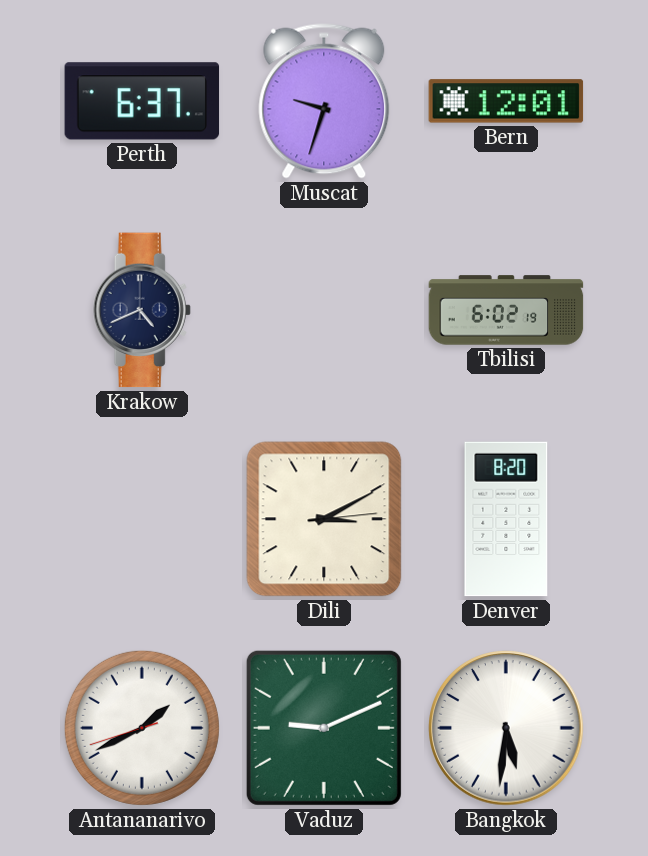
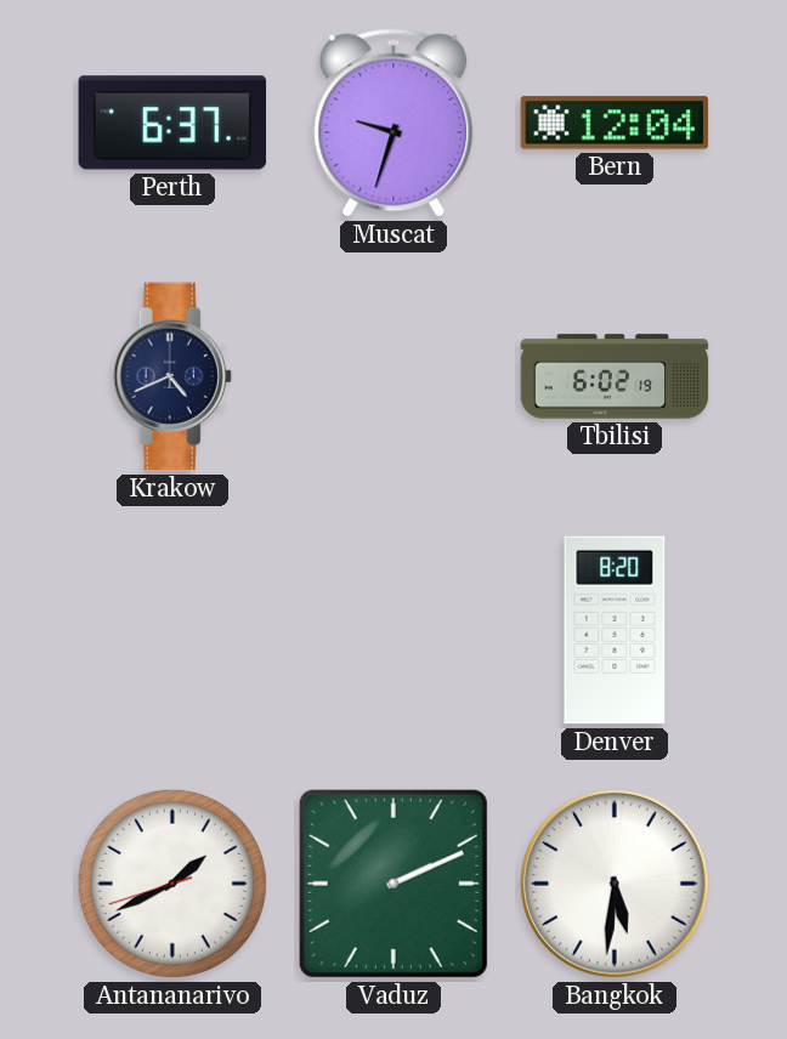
Bern: 12:01 -> 12:04 (615, 123)
Dili: 3:10 -> none (324, 519)
Vaduz: 9:11 -> 2:11 (393, 884)
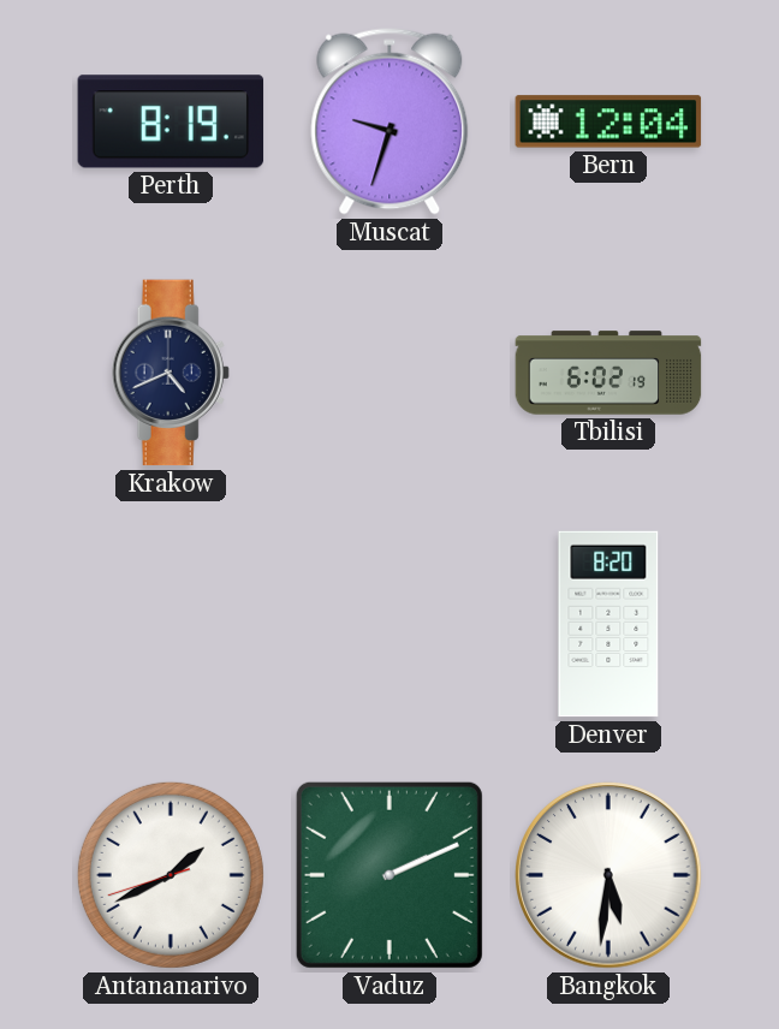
Perth: 6:37 -> 8:19 (171, 121)
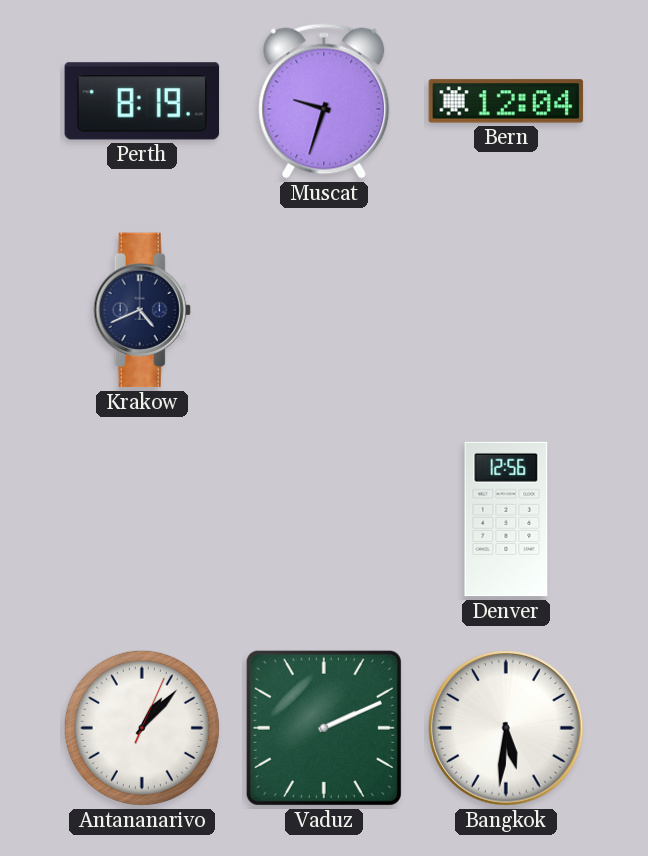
Tbilisi: 6:02 -> none (608, 373)
Denver: 8:20 -> 12:56 (506, 519)
Antananarivo: 1:40 -> 1:07 (142, 728)
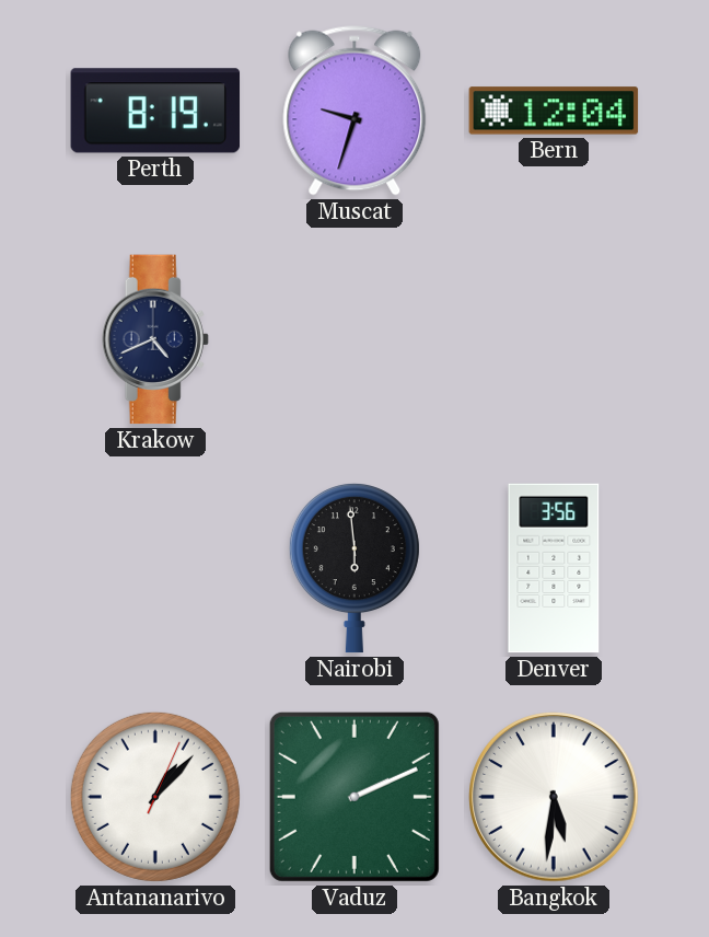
Nairobi: none -> 5:59 (354, 569)
Denver: 12:56 -> 3:56 (554, 568)
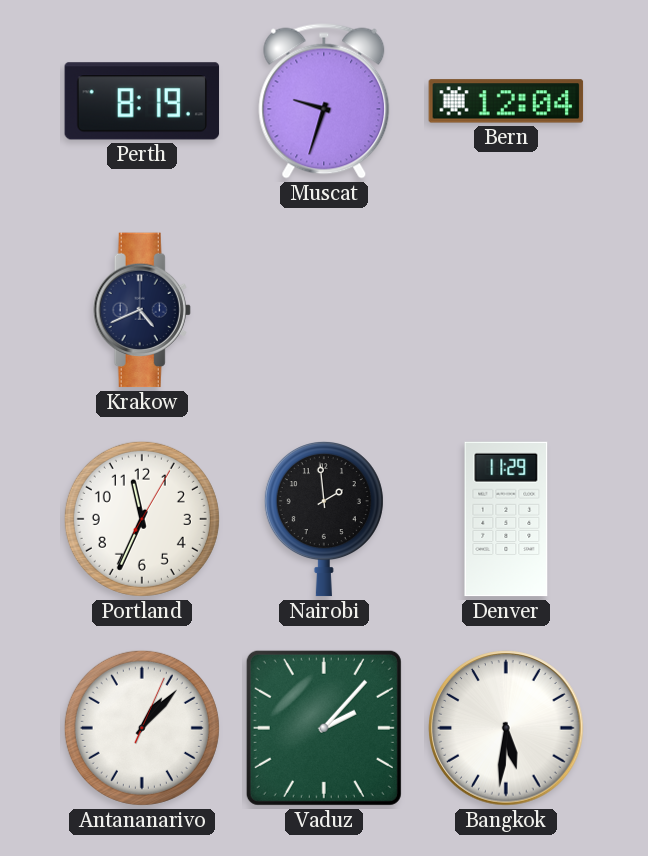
Portland: none -> 11:34 (142, 519)
Nairobi: 5:59 -> 1:59 (324, 520)
Denver: 3:56 -> 11:29 (506, 519)
Vaduz: 2:11 -> 2:07 (324, 728)
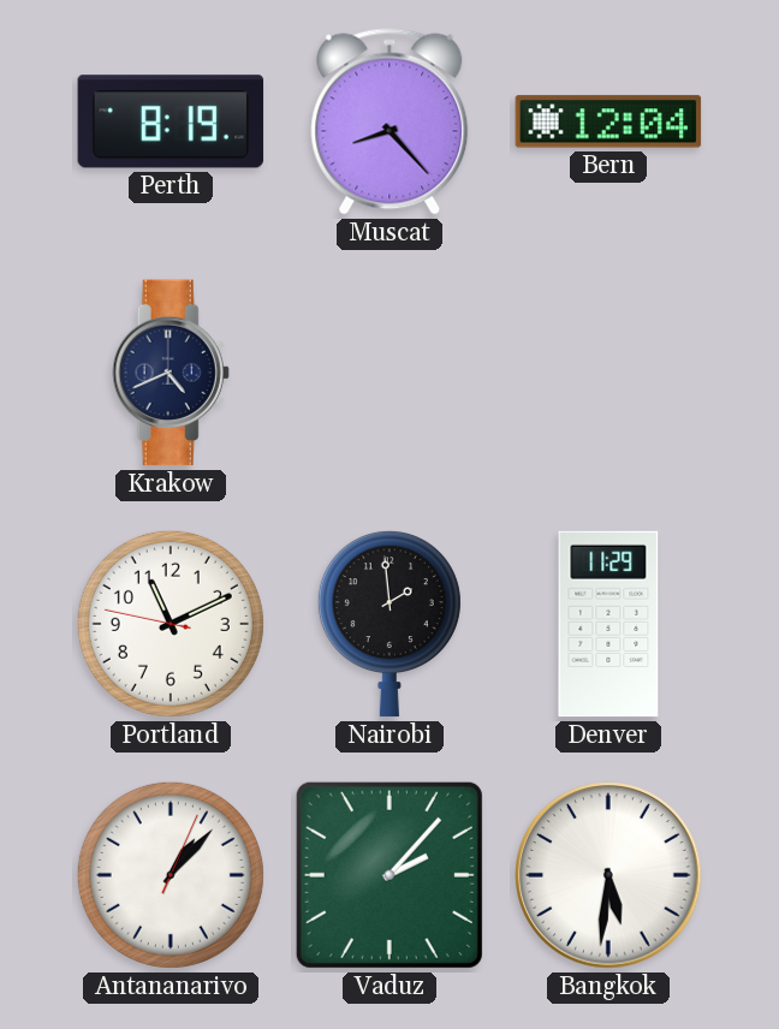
Muscat: 9:33 -> 8:23 (389, 121)
Portland: 11:34 -> 11:10 (171, 624)
